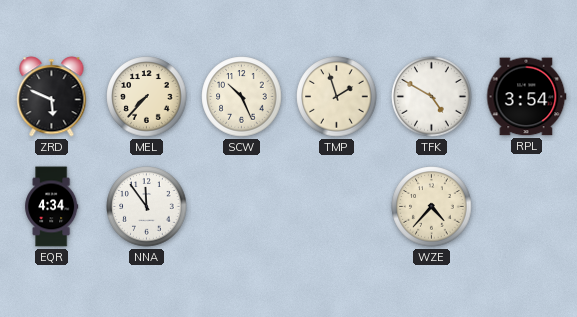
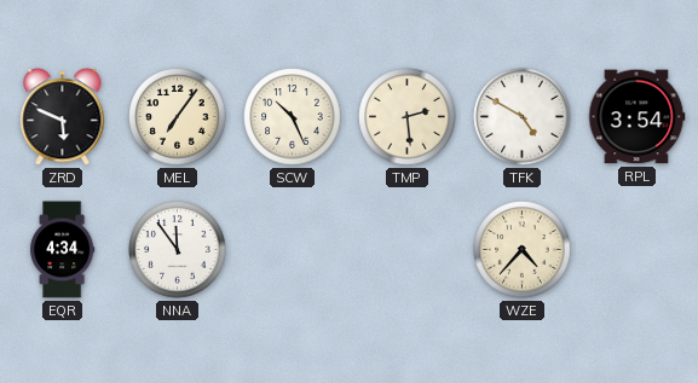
MEL: 7:37 -> 7:06 (178, 117)
TMP: 1:57 -> 2:29 (408, 117)
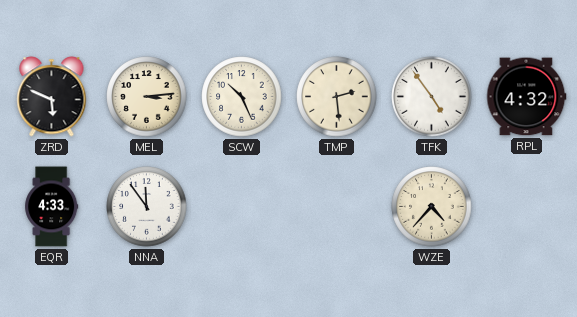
MEL: 7:06 -> 3:14 (147, 97)
TFK: 4:50 -> 4:54 (432, 97)
RPL: 3:54 -> 4:32 (527, 97)
EQR: 4:34 -> 4:33 (52, 207)
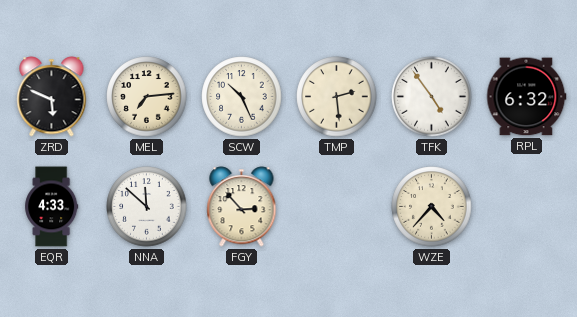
MEL: 3:14 -> 7:14 (147, 97)
RPL: 4:32 -> 6:32 (527, 97)
NNA: 11:54 -> 11:52 (147, 207)
FGY: none -> 2:53 (242, 207)
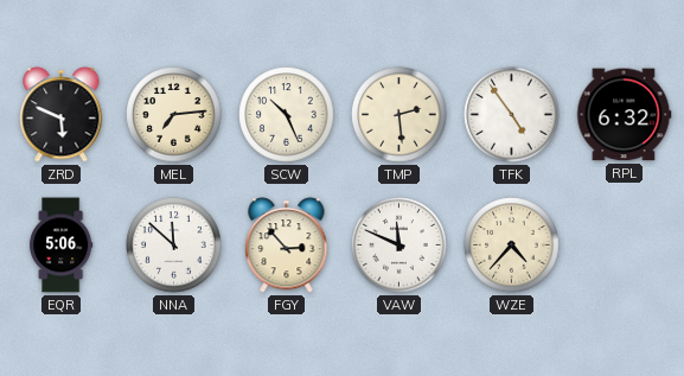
EQR: 4:33 -> 5:06 (62, 246)
VAW: none -> 11:49 (399, 246)
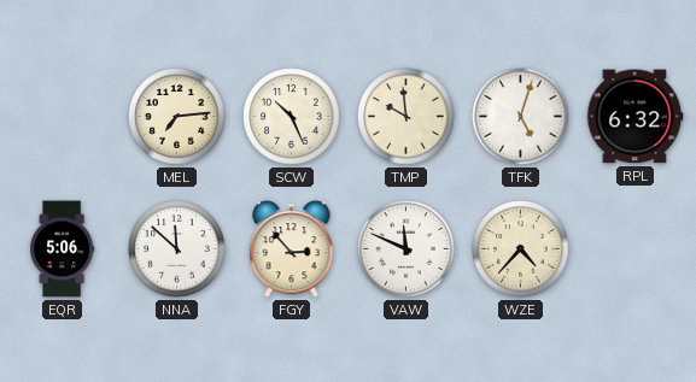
ZRD: 5:49 -> none (62, 115)
TMP: 2:29 -> 9:59 (407, 117)
TFK: 4:54 -> 5:03 (521, 117)
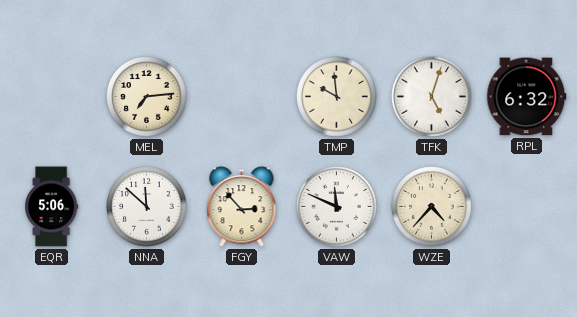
SCW: 10:26 -> none (292, 117)
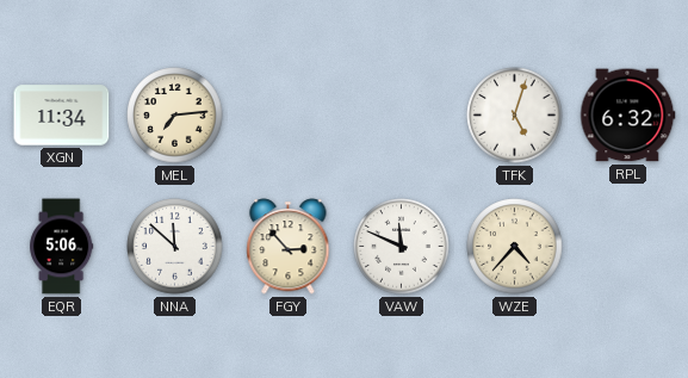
XGN: none -> 11:34 (62, 116)
TMP: 9:59 -> none (337, 97)
